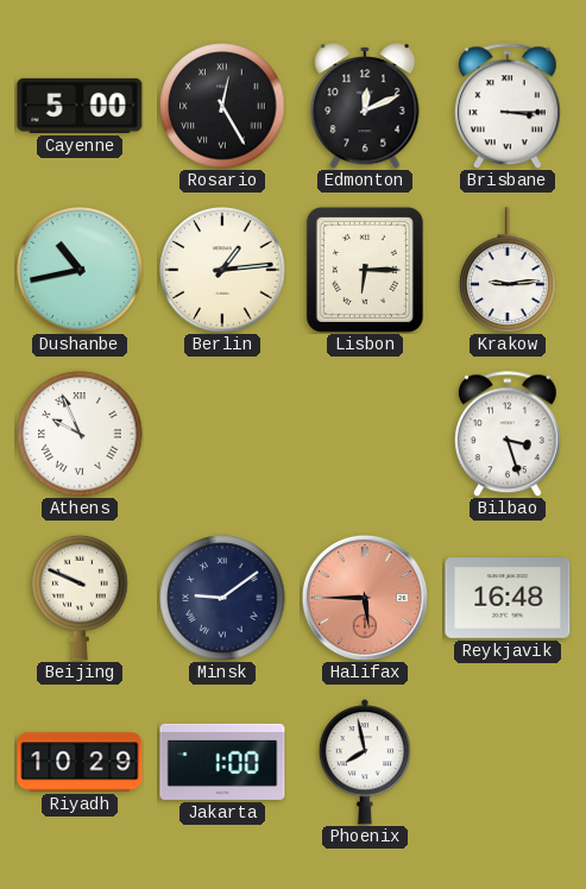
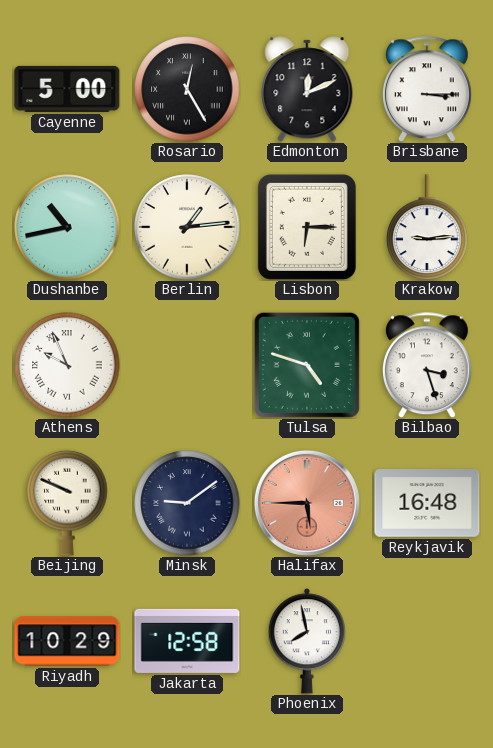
Tulsa: none -> 4:48 (307, 365)
Jakarta: 1:00 -> 12:58 (187, 641)
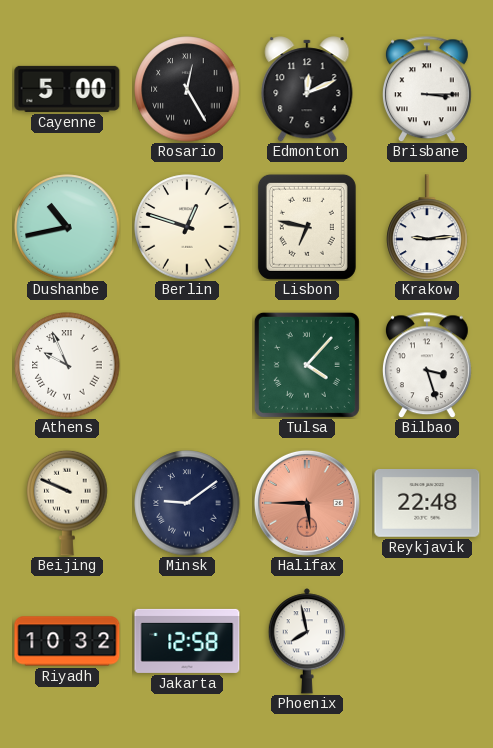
Berlin: 1:14 -> 12:48 (187, 227)
Lisbon: 6:15 -> 6:47 (307, 227)
Tulsa: 4:48 -> 4:07 (307, 365)
Reykjavik: 16:48 -> 22:48 (427, 504)
Riyadh: 10:29 -> 10:32 (67, 641)
